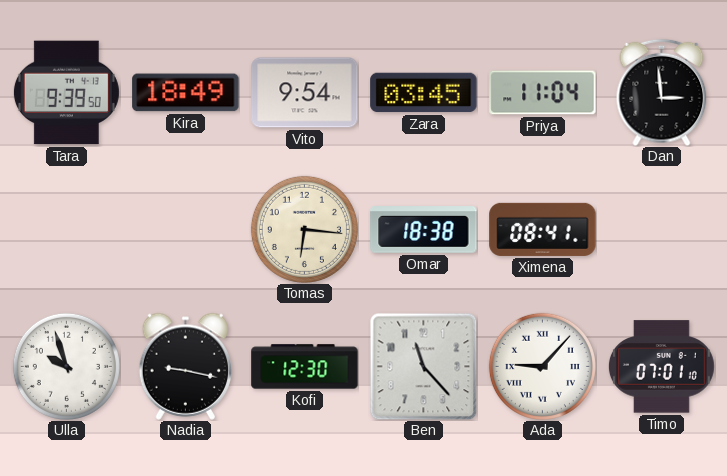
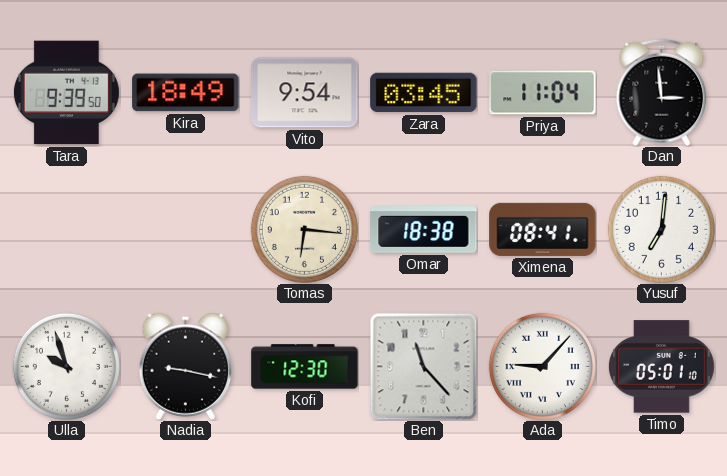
Yusuf: none -> 7:01 (661, 229)
Timo: 07:01 -> 05:01 (661, 367)
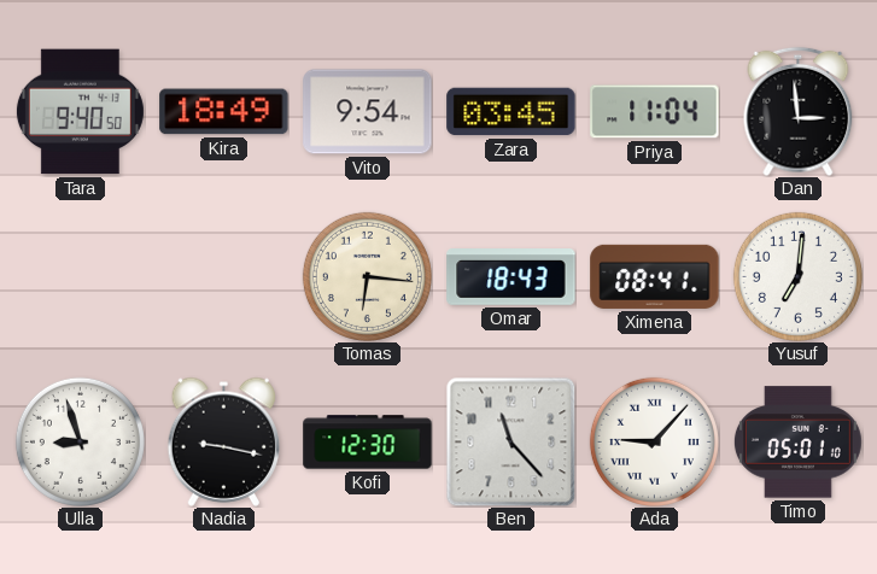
Tara: 9:39 -> 9:40 (80, 112)
Omar: 18:38 -> 18:43 (511, 277)
Ulla: 9:57 -> 8:57 (80, 441)
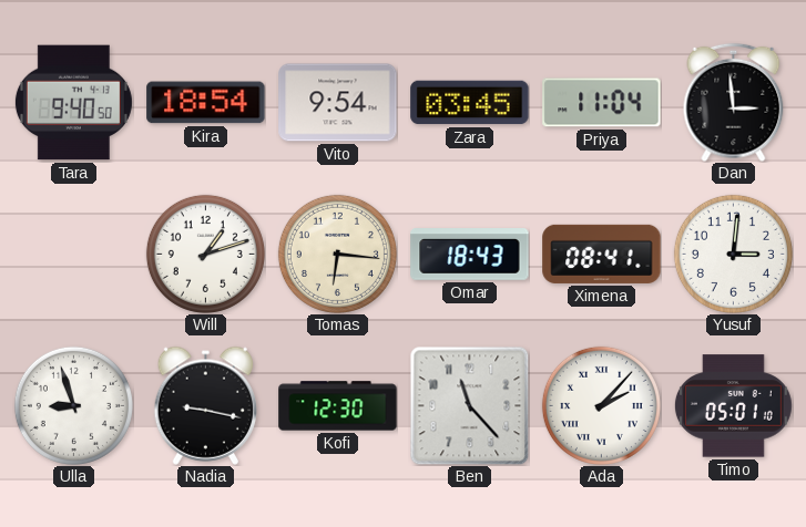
Kira: 18:49 -> 18:54 (206, 103)
Will: none -> 1:12 (205, 254)
Yusuf: 7:01 -> 3:01 (733, 254)
Ada: 9:07 -> 2:07 (601, 405)
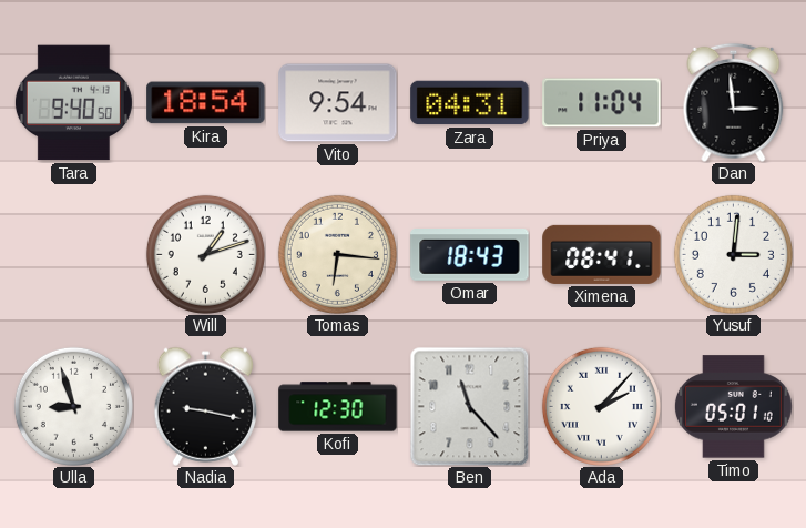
Zara: 03:45 -> 04:31 (470, 103)
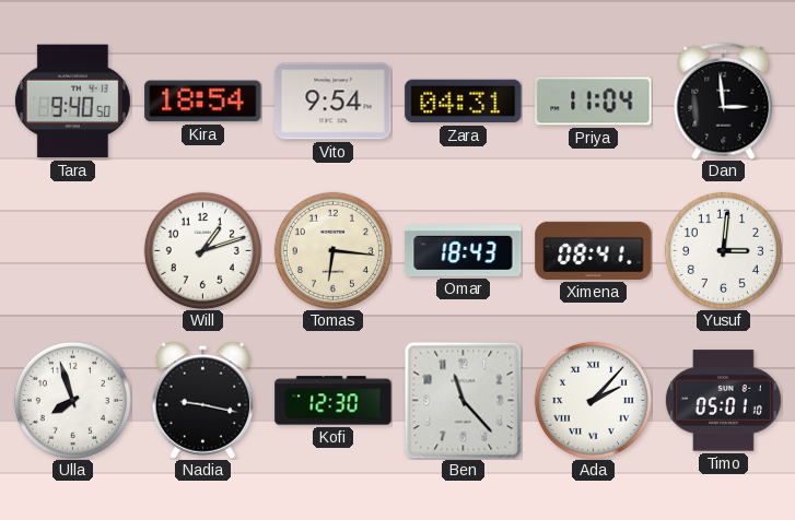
Ulla: 8:57 -> 7:57 (72, 400)
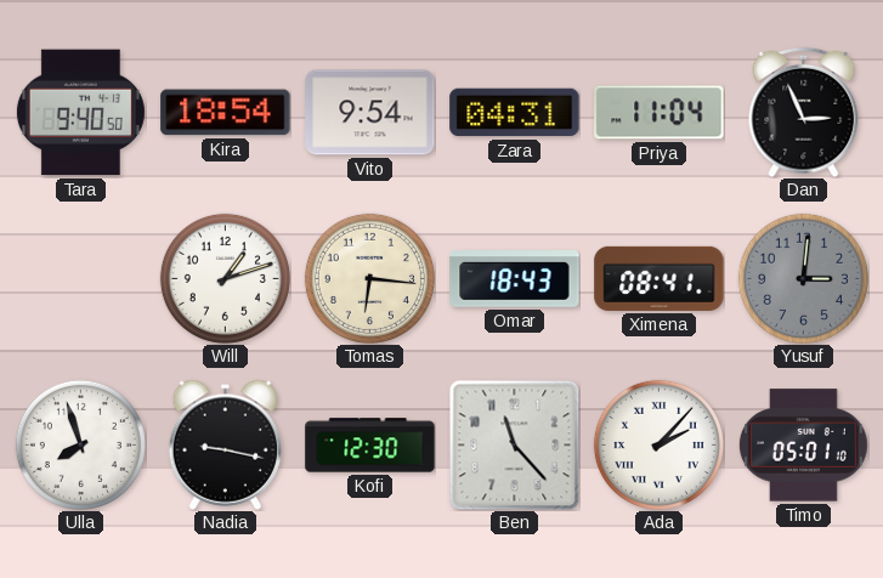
Dan: 2:59 -> 2:56 (804, 112)
Yusuf dial: white -> grey (803, 278)
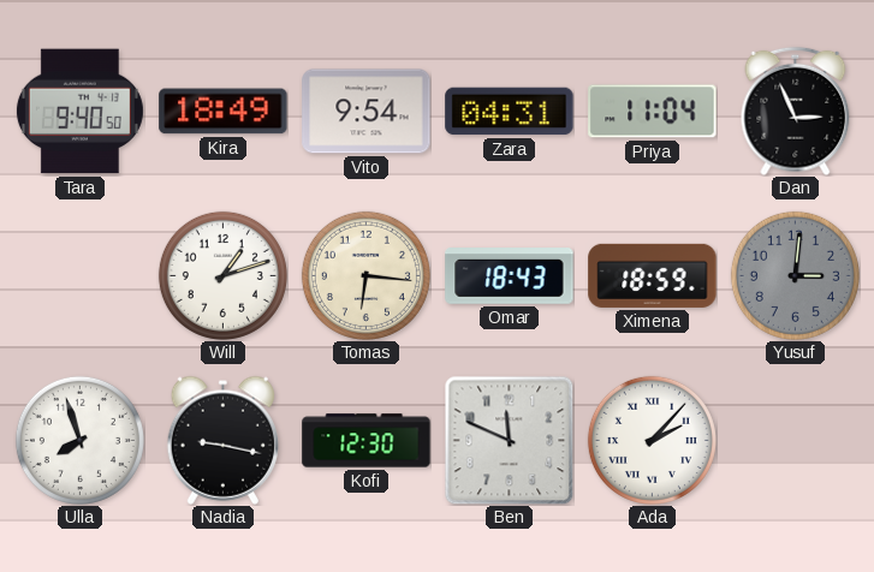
Kira: 18:54 -> 18:49 (224, 112)
Ximena: 08:41 -> 18:59 (653, 275)
Ben: 11:23 -> 11:49 (509, 440)
Timo: 05:01 -> none (803, 446)
